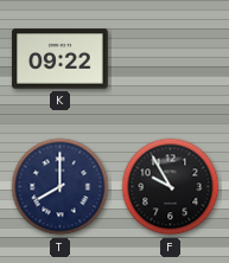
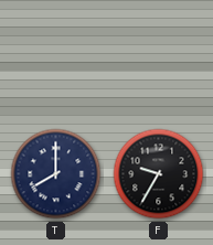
K: 09:22 -> none (61, 59)
F: 9:55 -> 9:35 (159, 174)
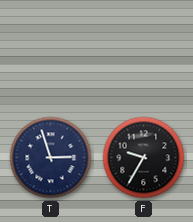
T: 8:00 -> 2:57 (51, 158)
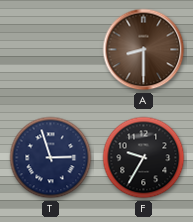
A: none -> 8:30 (144, 50)
